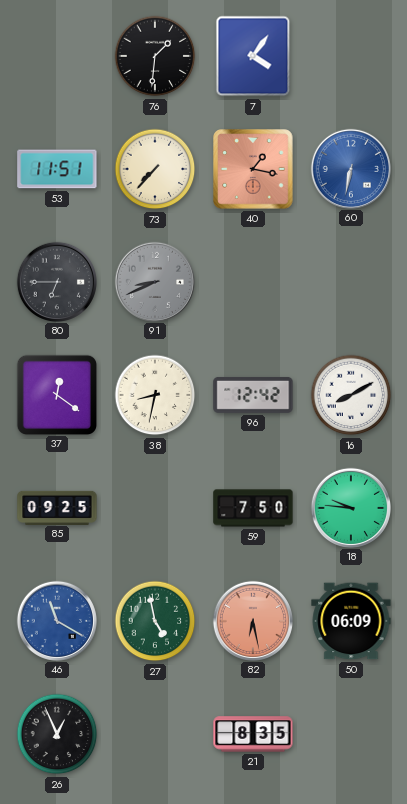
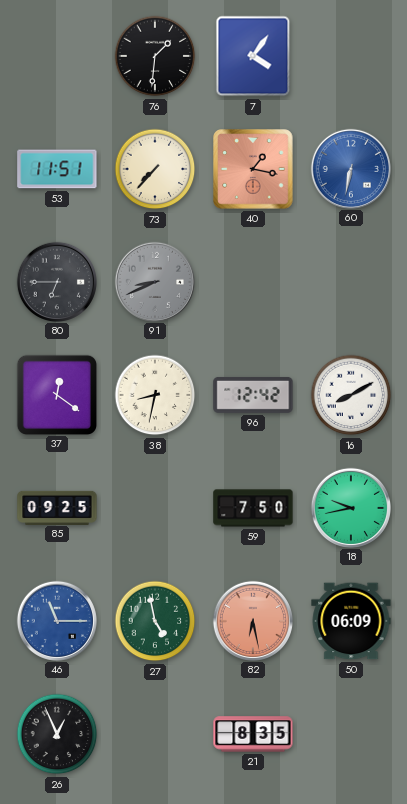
18: 9:46 -> 9:43 (350, 507)
46: 11:20 -> 11:15 (56, 620)
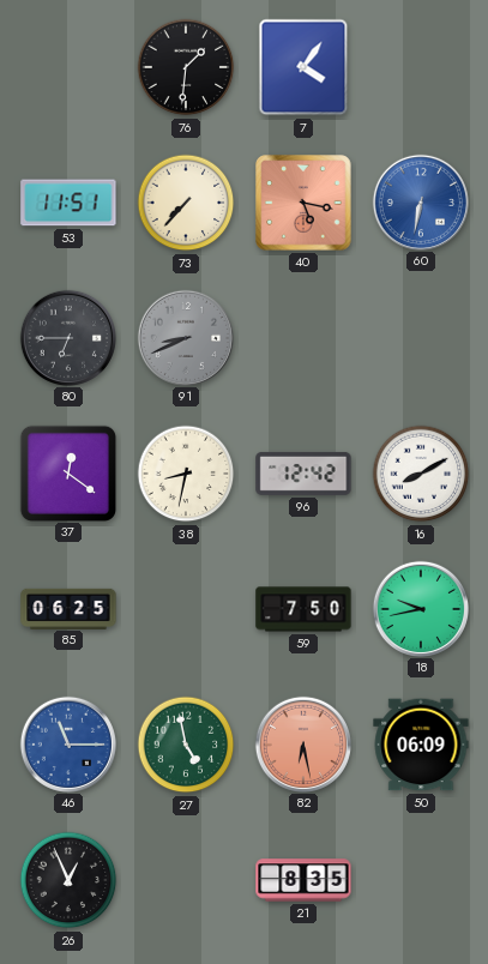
40: 1:17 -> 5:17 (303, 203)
85: 09:25 -> 06:25 (68, 608)
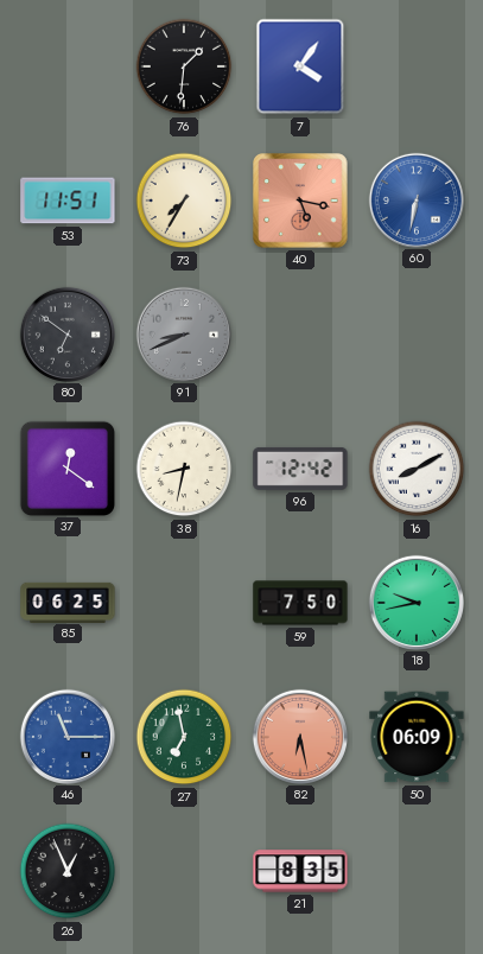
73: 7:37 -> 7:35 (184, 201)
80: 6:45 -> 6:51 (66, 333)
27: 4:58 -> 6:58 (184, 737)
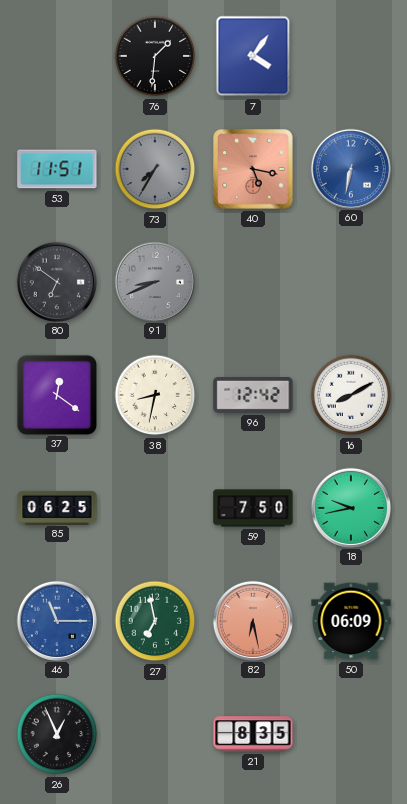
73 dial: cream -> grey (155, 169)
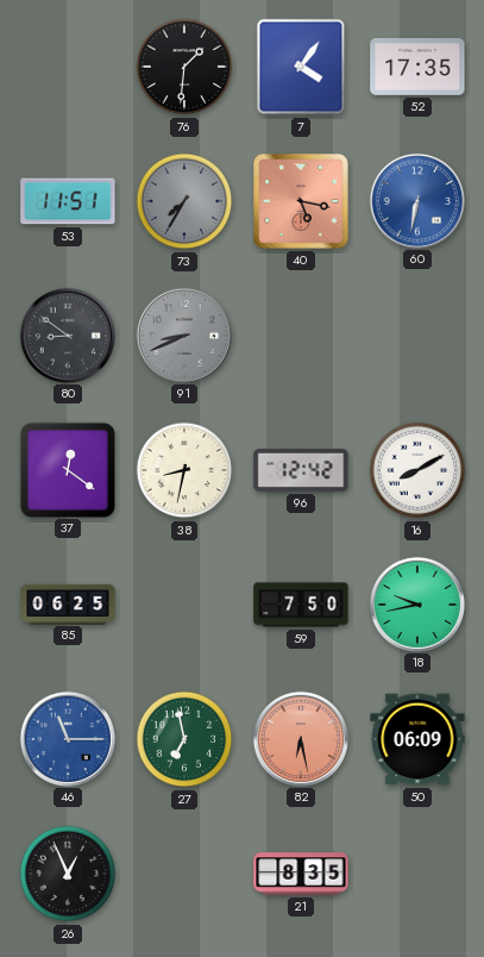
52: none -> 17:35 (417, 68)
80: 6:51 -> 8:51 (67, 334)
